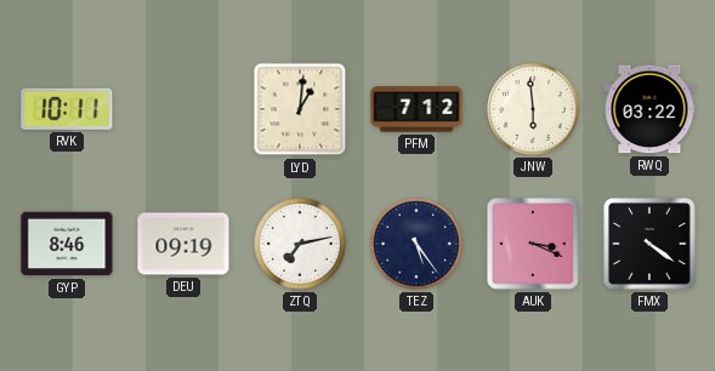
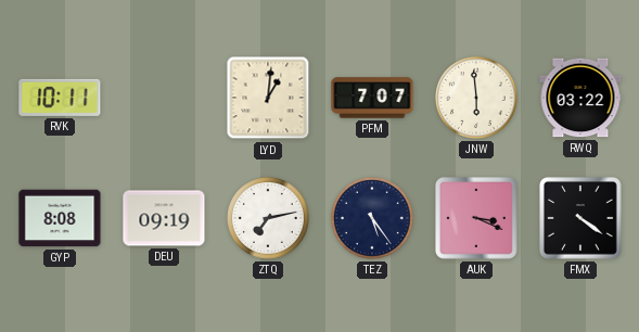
PFM: 7:12 -> 7:07 (372, 98)
GYP: 8:46 -> 8:08 (60, 218)
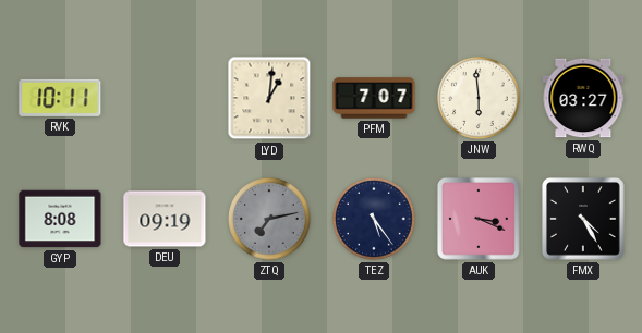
RWQ: 03:22 -> 03:27 (583, 98)
ZTQ dial: white -> grey (270, 220)
FMX: 4:21 -> 4:25 (583, 219)
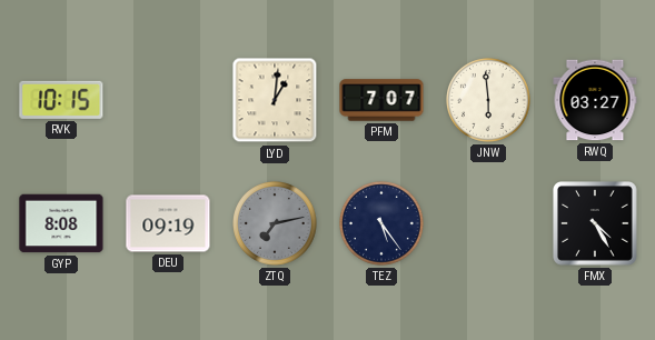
RVK: 10:11 -> 10:15 (61, 100)
AUK: 3:19 -> none (479, 219)
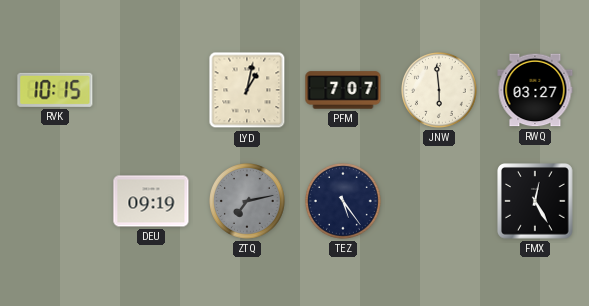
LYD: 1:01 -> 1:02 (247, 90)
GYP: 8:08 -> none (61, 223)
FMX: 4:25 -> 12:25 (535, 201)
